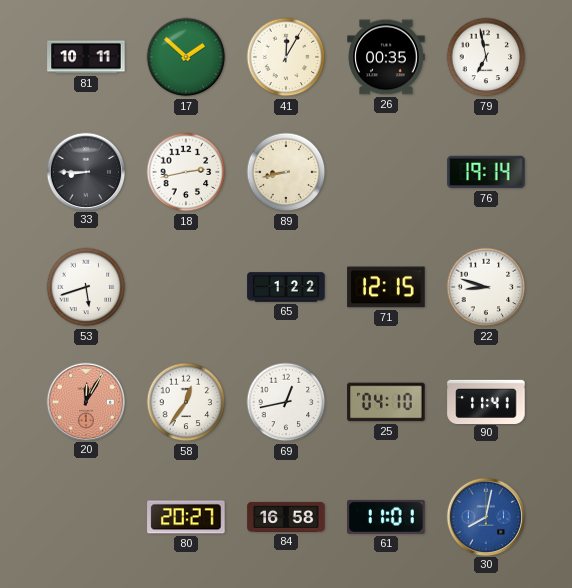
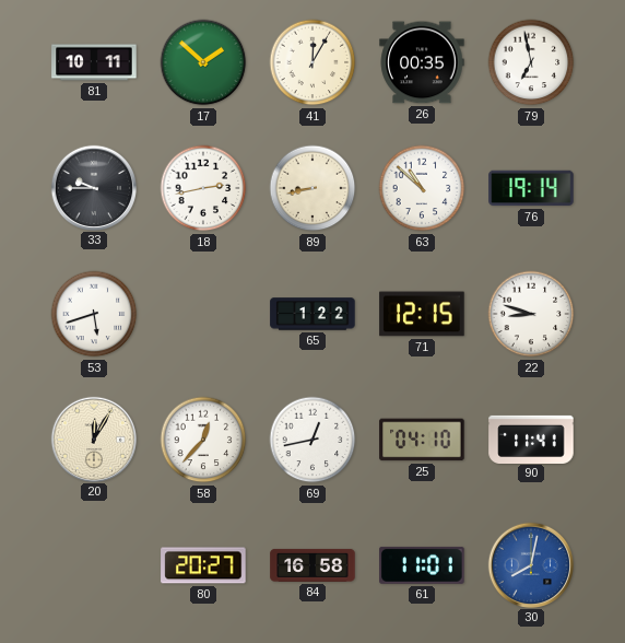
33: 8:45 -> 9:45 (94, 187)
63: none -> 10:52 (422, 188)
20 dial: salmon -> cream (94, 439)
58: 12:36 -> 12:37 (203, 440)
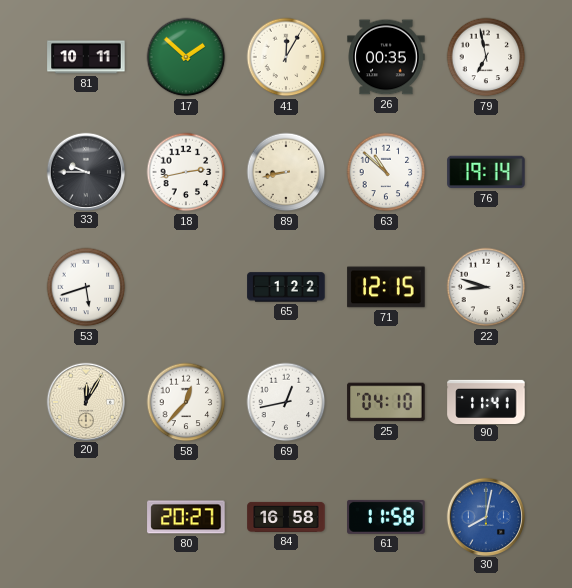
61: 11:01 -> 11:58 (386, 517)
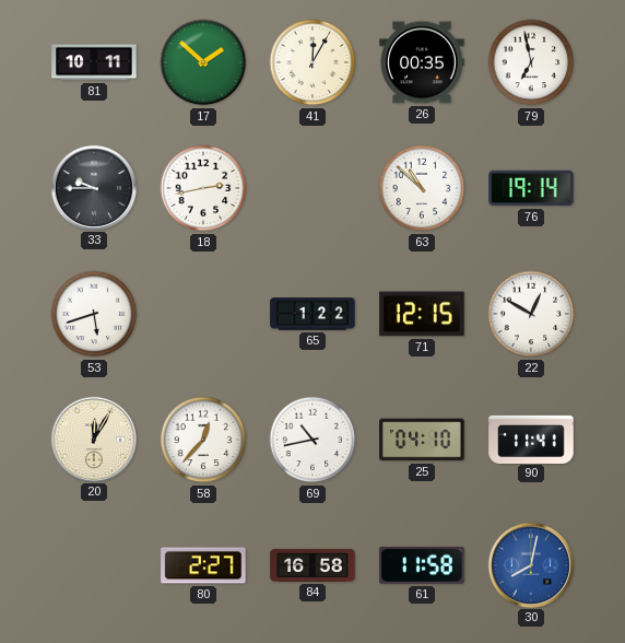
89: 8:43 -> none (286, 172)
22: 8:48 -> 12:50 (531, 314)
69: 12:43 -> 10:43 (312, 440)
80: 20:27 -> 2:27 (203, 565)
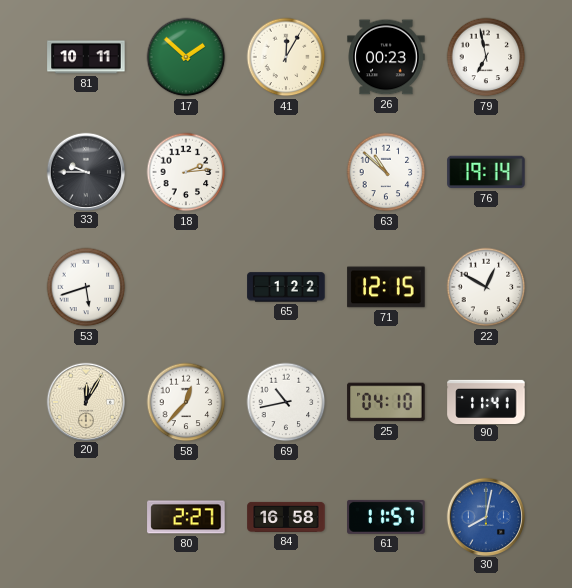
26: 00:35 -> 00:23 (386, 57)
18: 2:43 -> 2:14 (186, 172)
61: 11:58 -> 11:57 (386, 517)
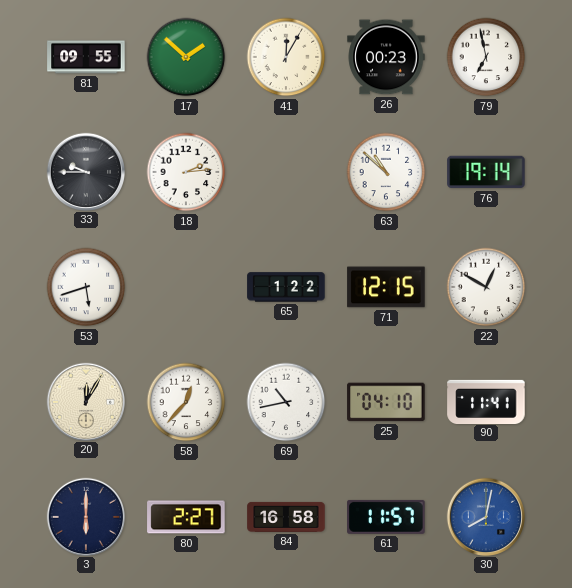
81: 10:11 -> 09:55 (86, 57)
3: none -> 6:00 (86, 516)
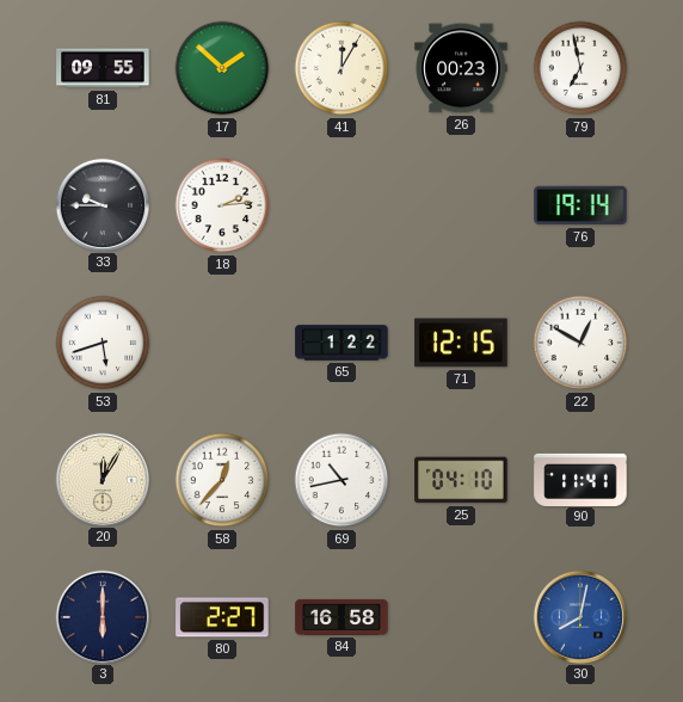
63: 10:52 -> none (386, 172)
61: 11:57 -> none (386, 517)
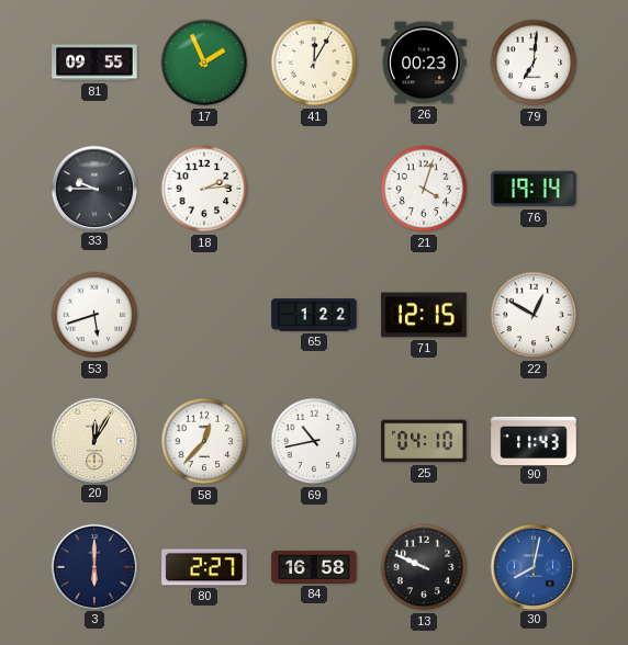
17: 1:52 -> 1:56 (204, 63)
79: 6:58 -> 7:01 (534, 63)
21: none -> 4:03 (424, 189)
90: 11:41 -> 11:43 (534, 440)
13: none -> 9:49 (424, 567)
